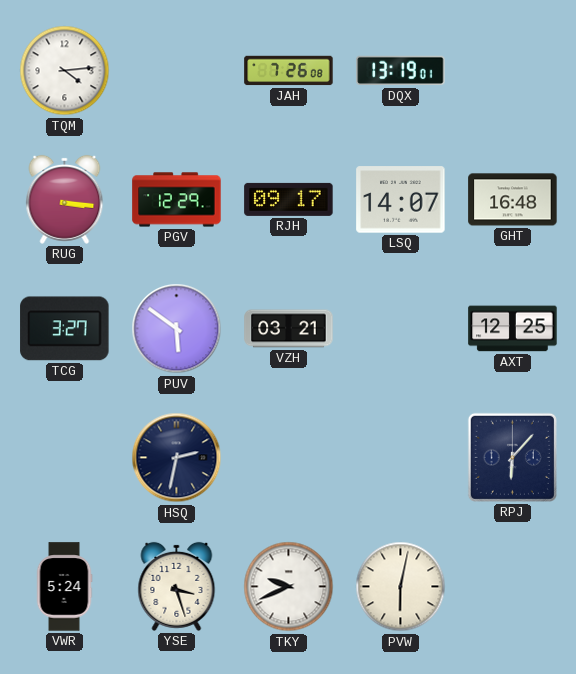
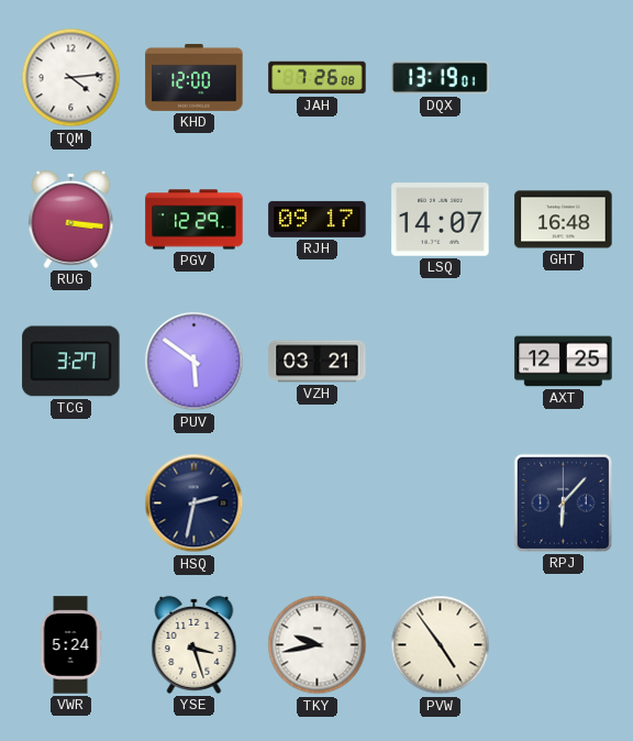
KHD: none -> 12:00 (195, 77)
TKY: 9:41 -> 9:43 (318, 645)
PVW: 6:02 -> 4:54 (441, 645)
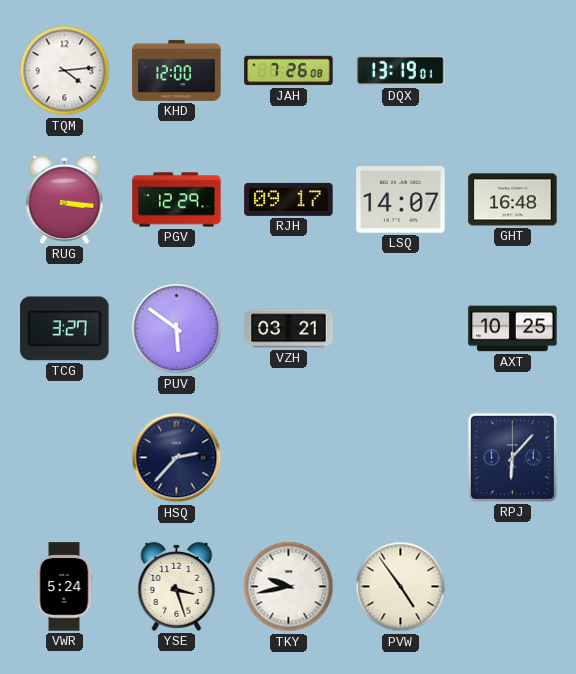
AXT: 12:25 -> 10:25 (513, 329)
HSQ: 2:32 -> 2:37 (177, 458)
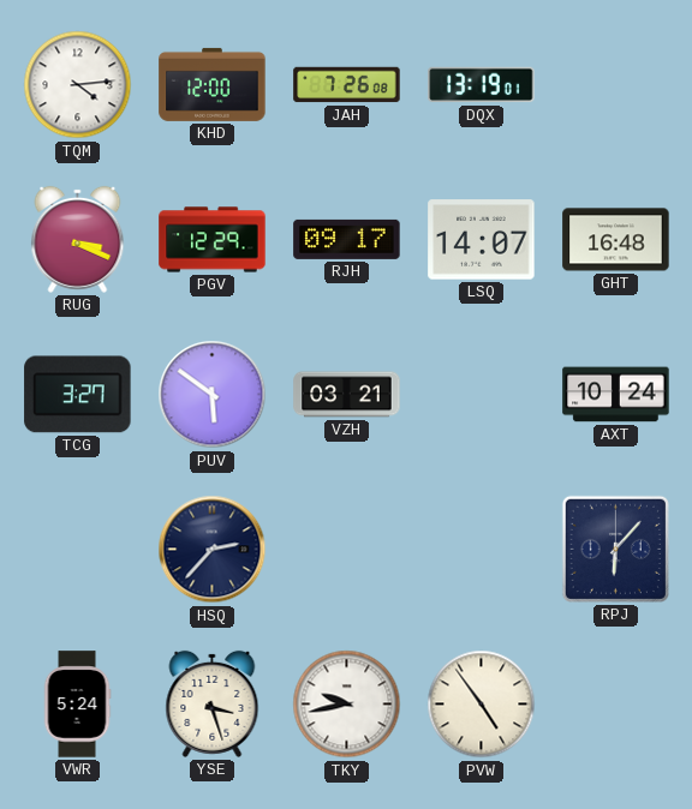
RUG: 3:16 -> 3:19 (78, 239)
AXT: 10:25 -> 10:24 (616, 395)
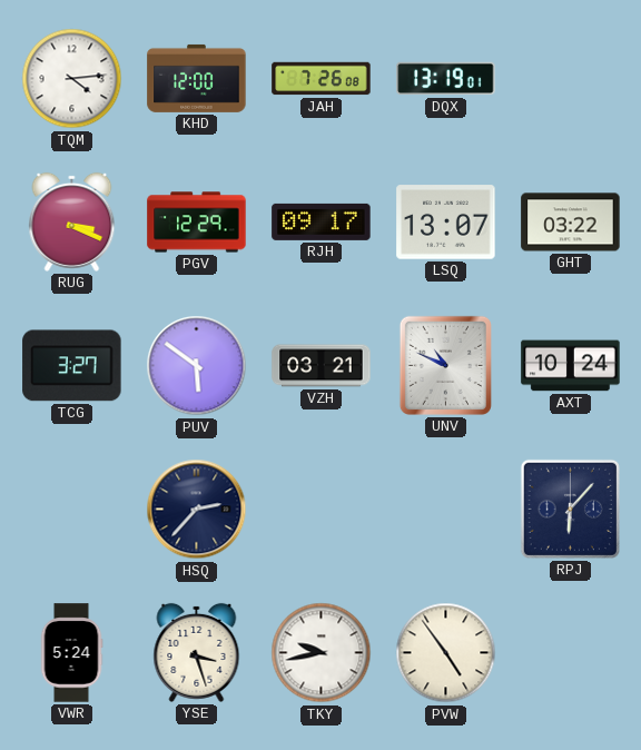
LSQ: 14:07 -> 13:07 (446, 223)
GHT: 16:48 -> 03:22 (571, 223)
UNV: none -> 10:49 (445, 365)
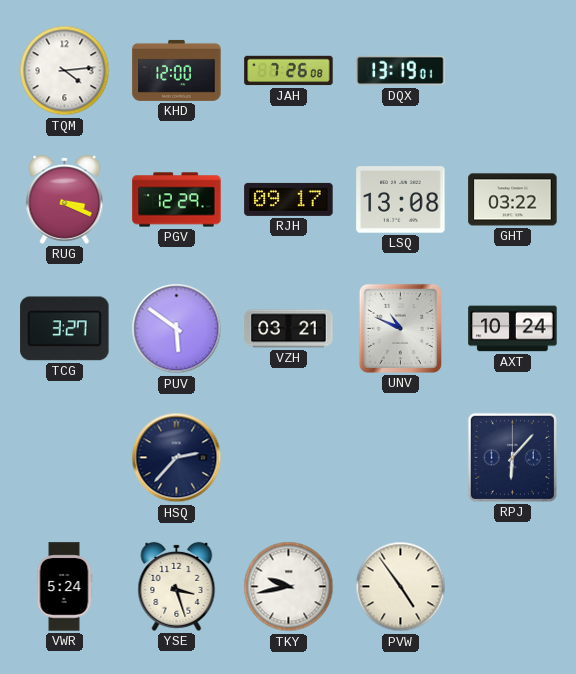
LSQ: 13:07 -> 13:08 (401, 200)
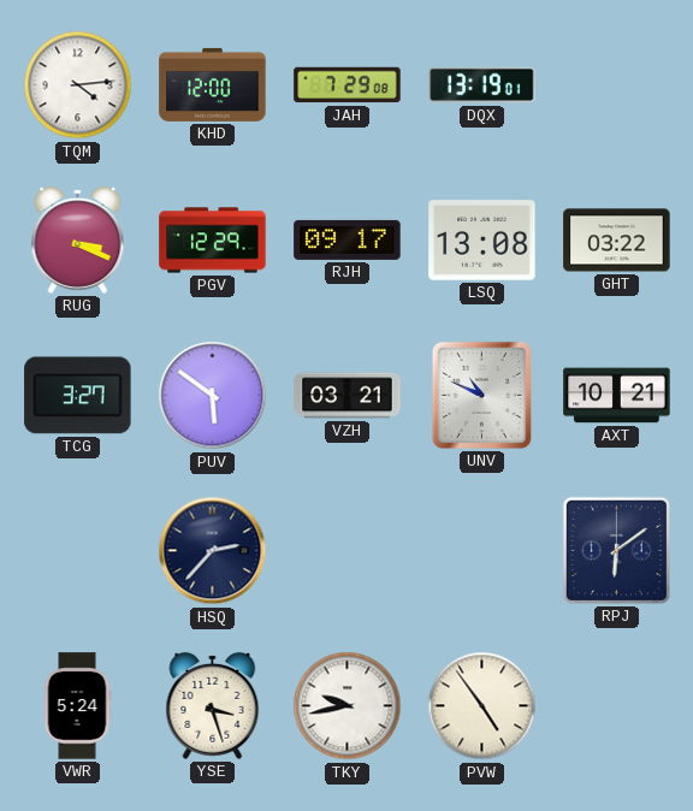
JAH: 7:26 -> 7:29 (348, 85)
AXT: 10:24 -> 10:21 (617, 396)
RPJ: 6:07 -> 6:09 (616, 550)
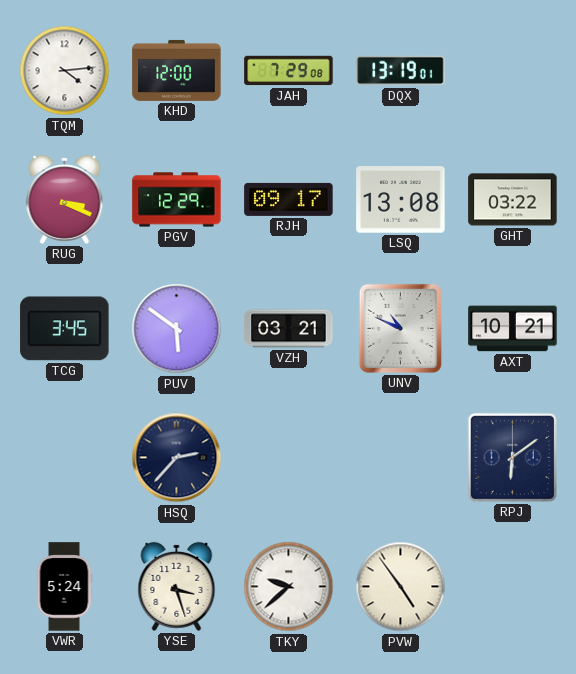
TCG: 3:27 -> 3:45 (65, 329)
TKY: 9:43 -> 9:38 (289, 587)
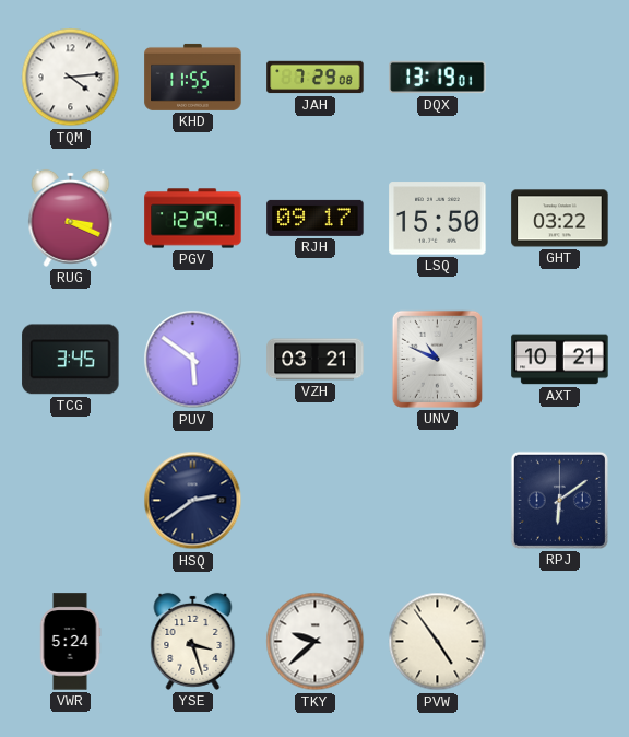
KHD: 12:00 -> 11:55 (193, 77)
LSQ: 13:08 -> 15:50 (438, 219)
HSQ: 2:37 -> 2:39 (193, 501)
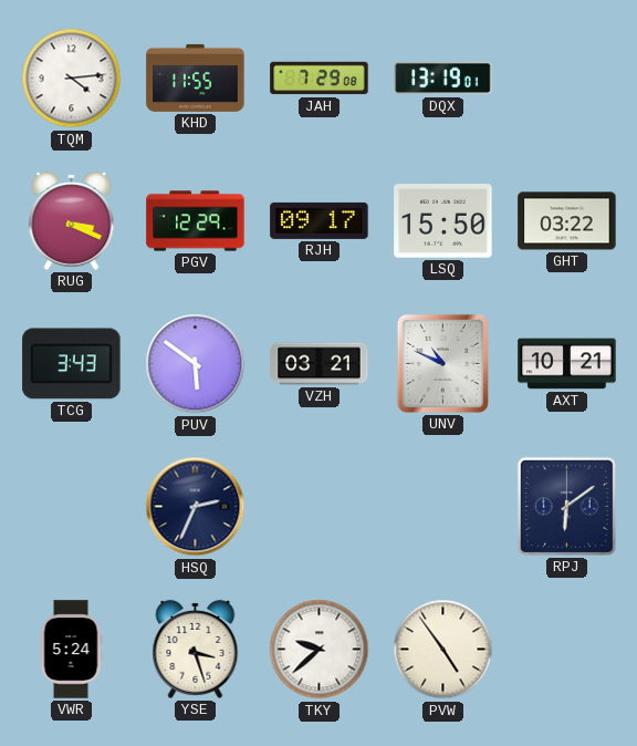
TCG: 3:45 -> 3:43 (72, 364)
HSQ: 2:39 -> 2:34 (196, 507)
